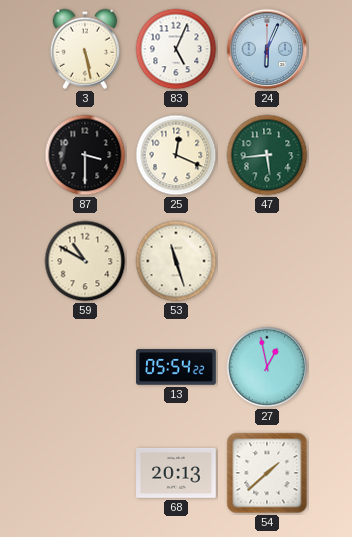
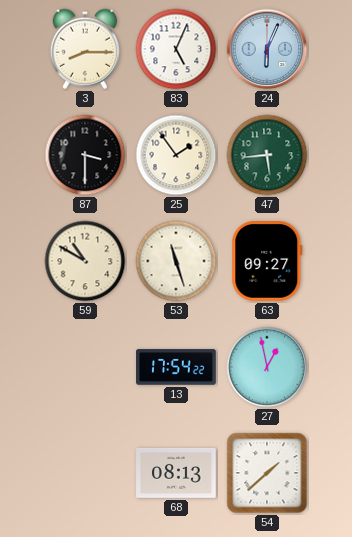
3: 5:28 -> 8:15 (85, 49)
25: 12:19 -> 1:54 (176, 155)
63: none -> 09:27 (267, 262)
13: 05:54 -> 17:54 (176, 367)
68: 20:13 -> 08:13 (176, 473)
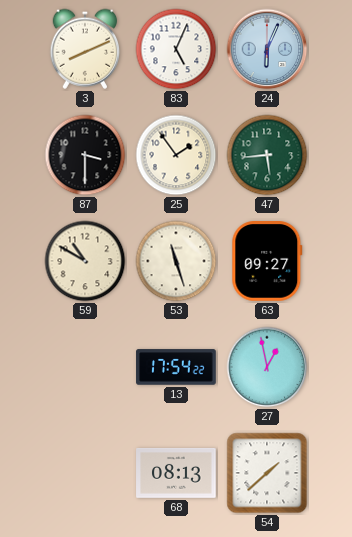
3: 8:15 -> 8:11 (85, 49)
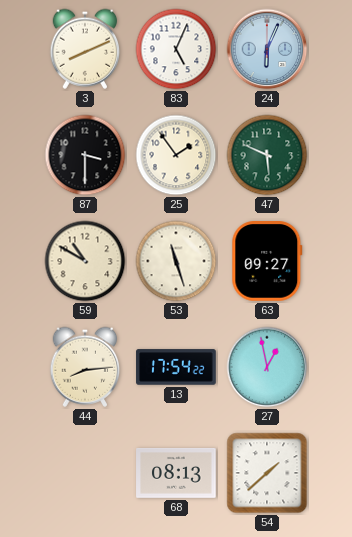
47: 5:44 -> 5:49 (267, 155)
44: none -> 8:14 (85, 367)
